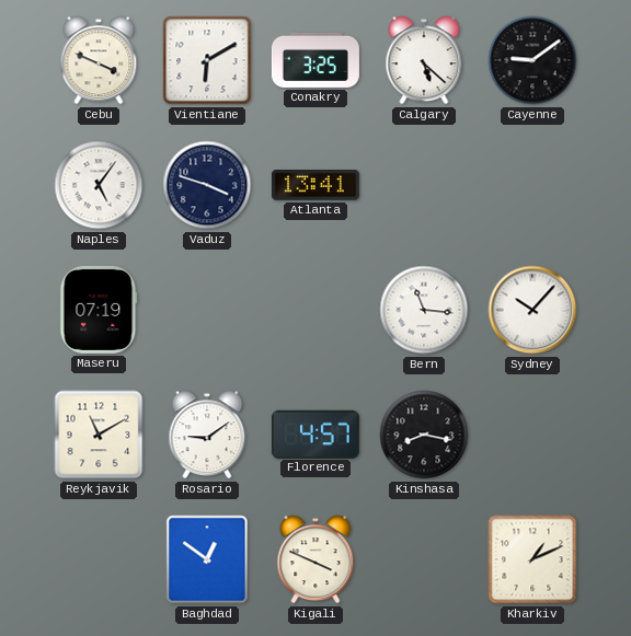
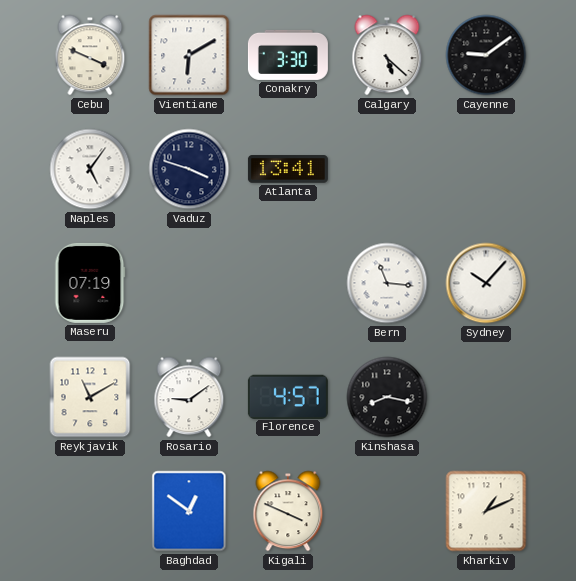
Conakry: 3:25 -> 3:30 (288, 55)
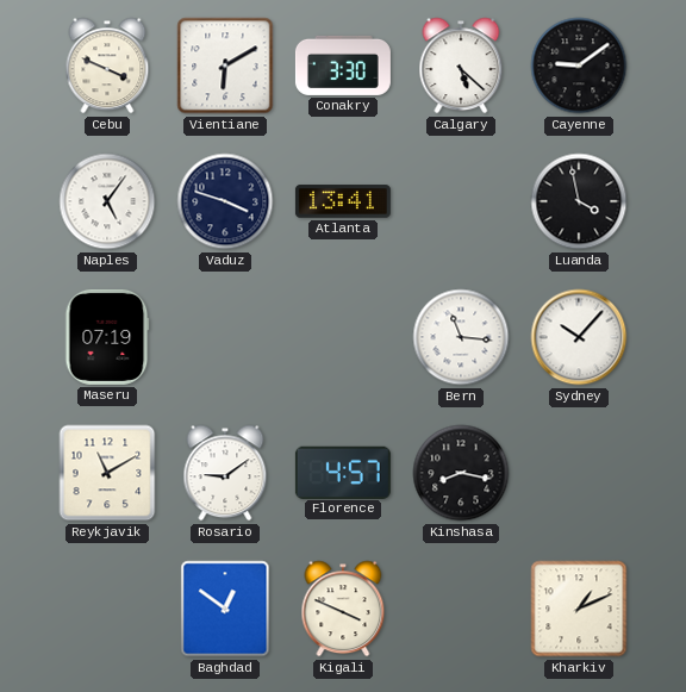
Luanda: none -> 3:58 (579, 201)
